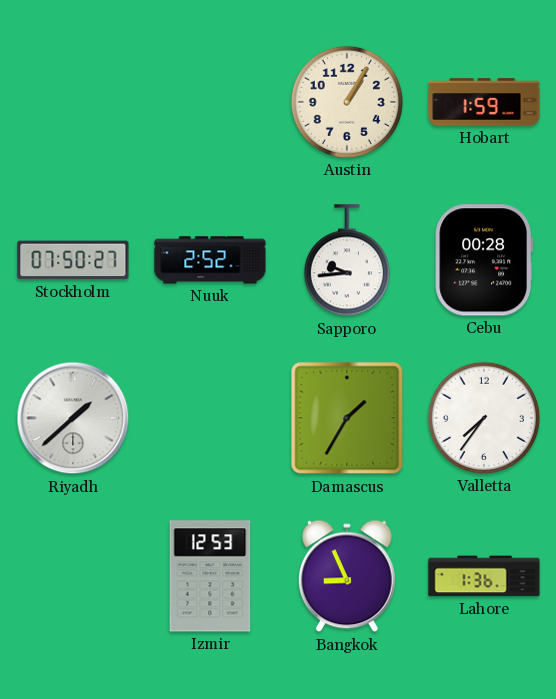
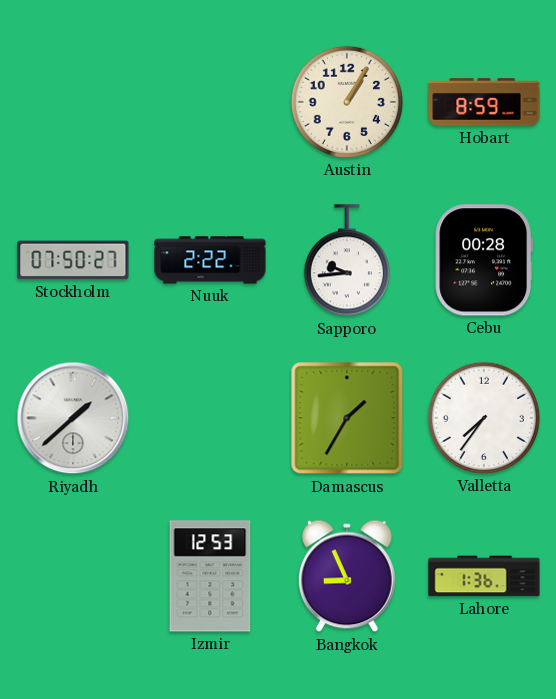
Hobart: 1:59 -> 8:59 (484, 102)
Nuuk: 2:52 -> 2:22 (210, 260)
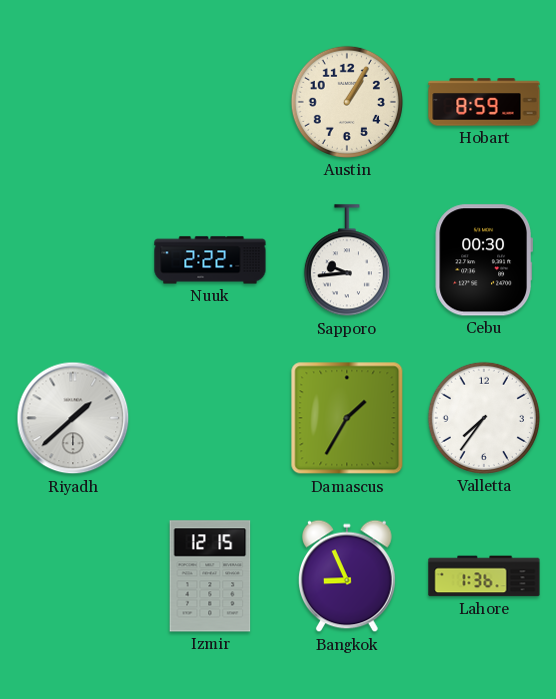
Stockholm: 07:50 -> none (73, 260)
Cebu: 00:28 -> 00:30 (483, 260)
Izmir: 12:53 -> 12:15 (210, 576)
